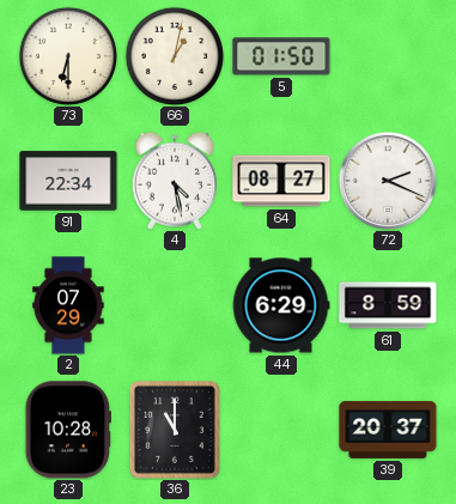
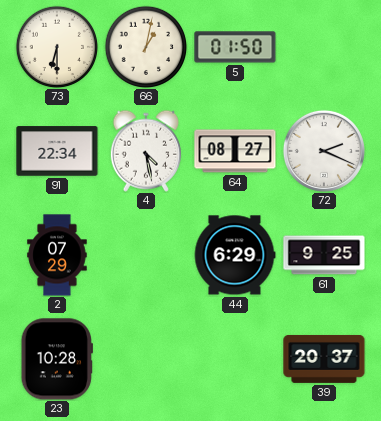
61: 8:59 -> 9:25 (324, 255)
36: 11:00 -> none (175, 430)
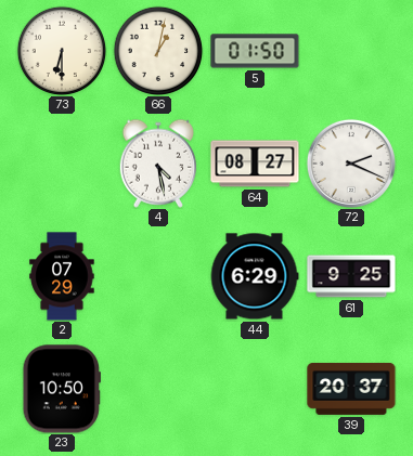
91: 22:34 -> none (57, 151)
23: 10:28 -> 10:50 (62, 389)
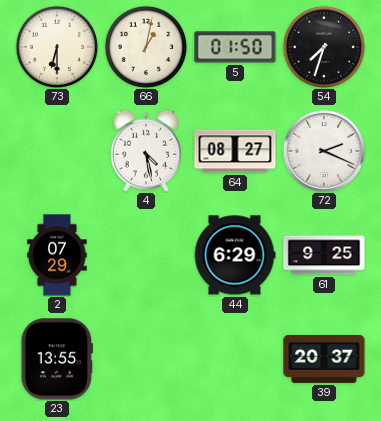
54: none -> 7:33 (323, 46)
23: 10:50 -> 13:55 (57, 359)
